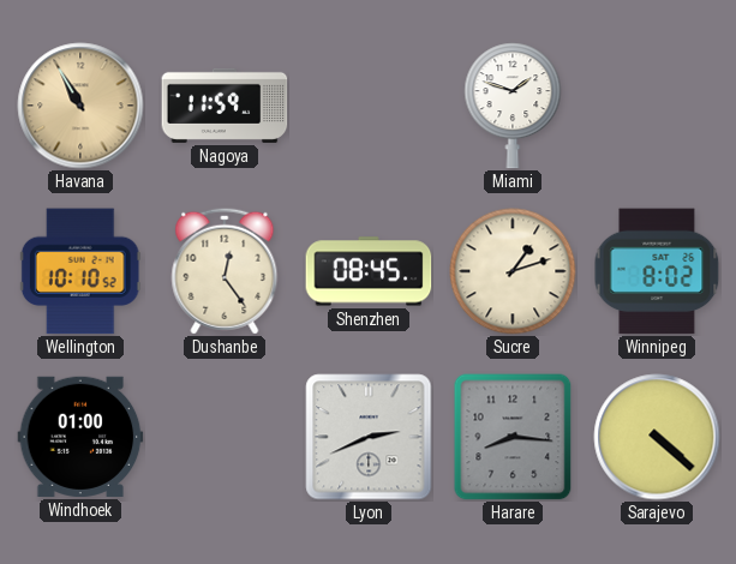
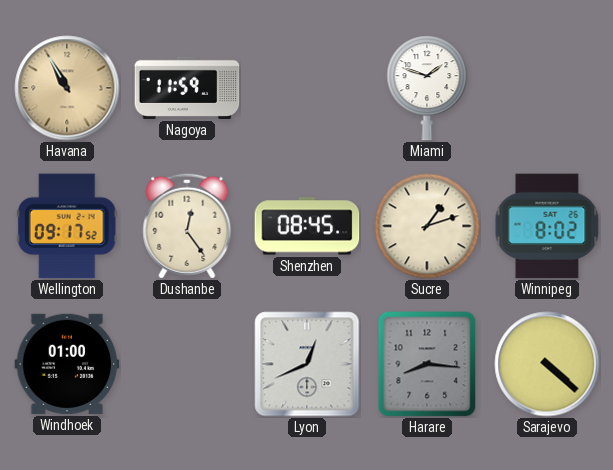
Wellington: 10:10 -> 09:17 (67, 226)
Lyon: 2:41 -> 12:41 (307, 364)
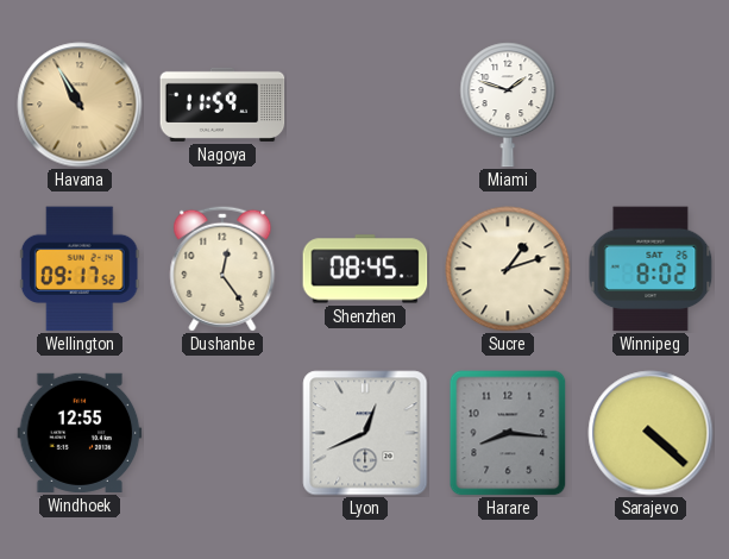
Windhoek: 01:00 -> 12:55 (80, 433)
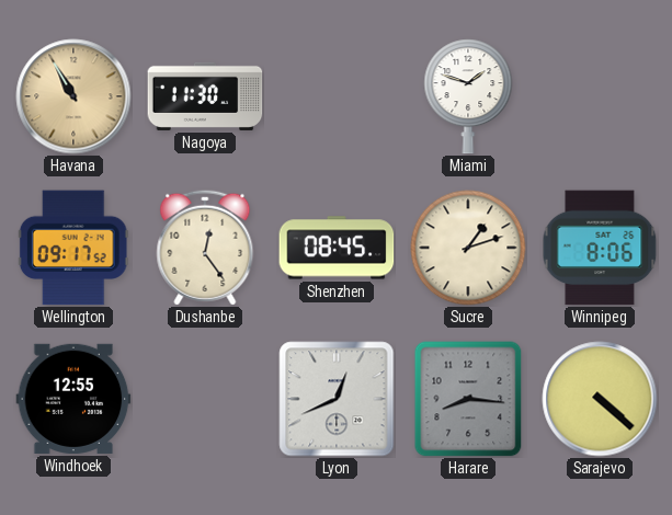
Nagoya: 11:59 -> 11:30 (205, 96)
Winnipeg: 8:02 -> 8:06 (600, 248)
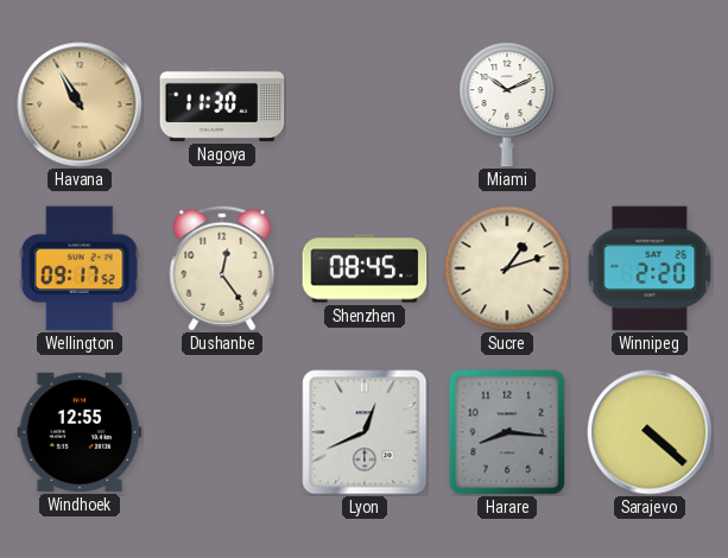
Miami: 1:48 -> 10:11 (507, 104)
Winnipeg: 8:06 -> 2:20 (650, 268)
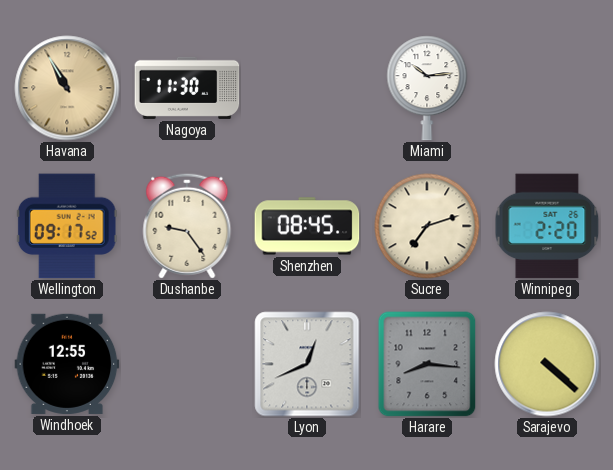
Miami: 10:11 -> 10:14 (427, 88)
Dushanbe: 12:24 -> 9:24 (187, 226)
Sucre: 1:12 -> 7:12 (427, 226)
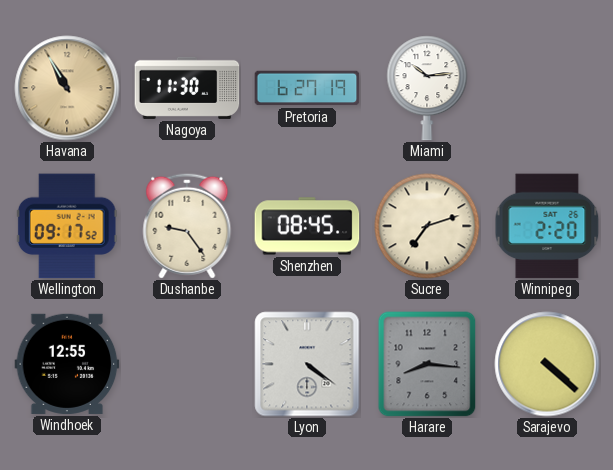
Pretoria: none -> 6:27 (307, 88)
Lyon: 12:41 -> 4:21 (307, 364)
